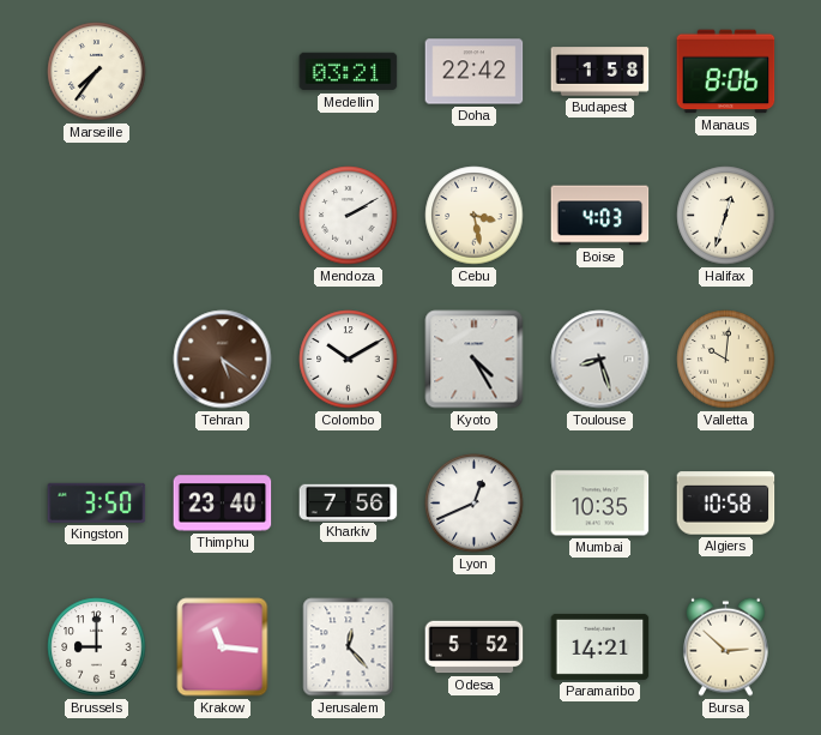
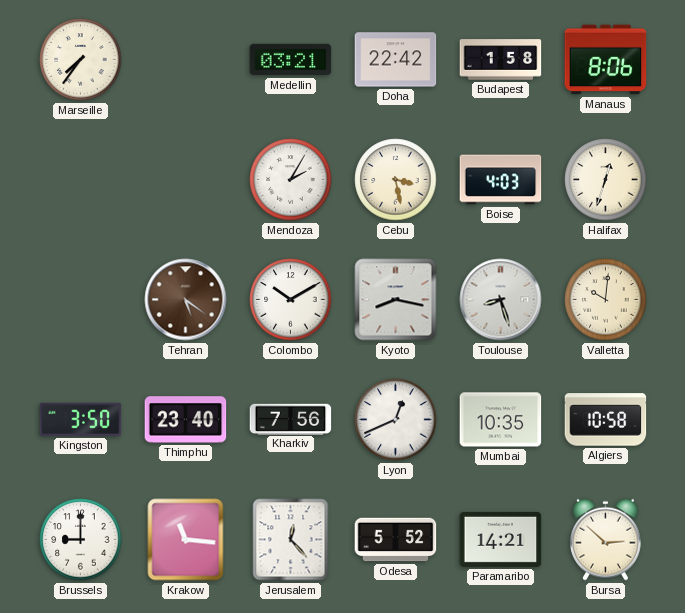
Mendoza: 2:10 -> 2:05 (291, 180)
Kyoto: 4:25 -> 8:17 (396, 300)
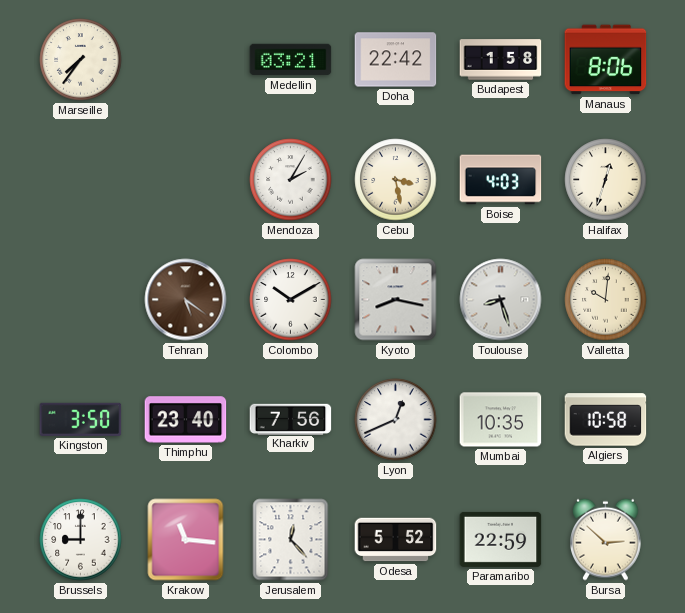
Paramaribo: 14:21 -> 22:59 (501, 539)
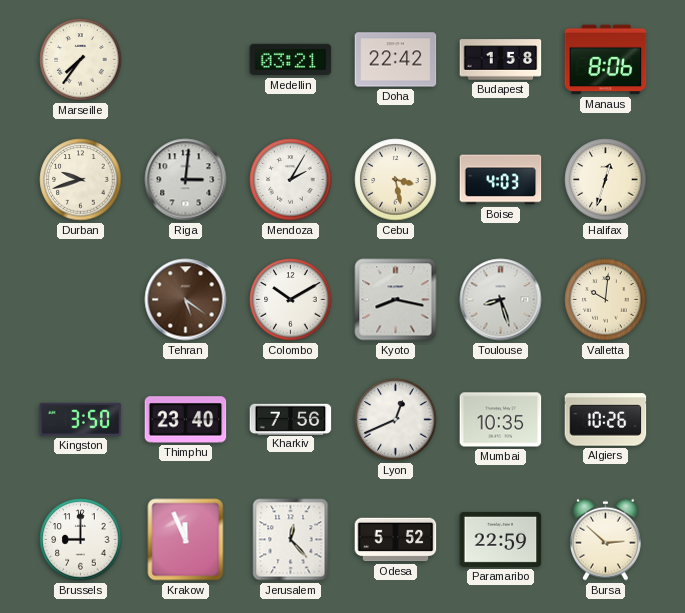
Durban: none -> 9:42 (81, 180)
Riga: none -> 3:01 (186, 180)
Algiers: 10:58 -> 10:26 (606, 420)
Krakow: 11:16 -> 11:56 (186, 540)
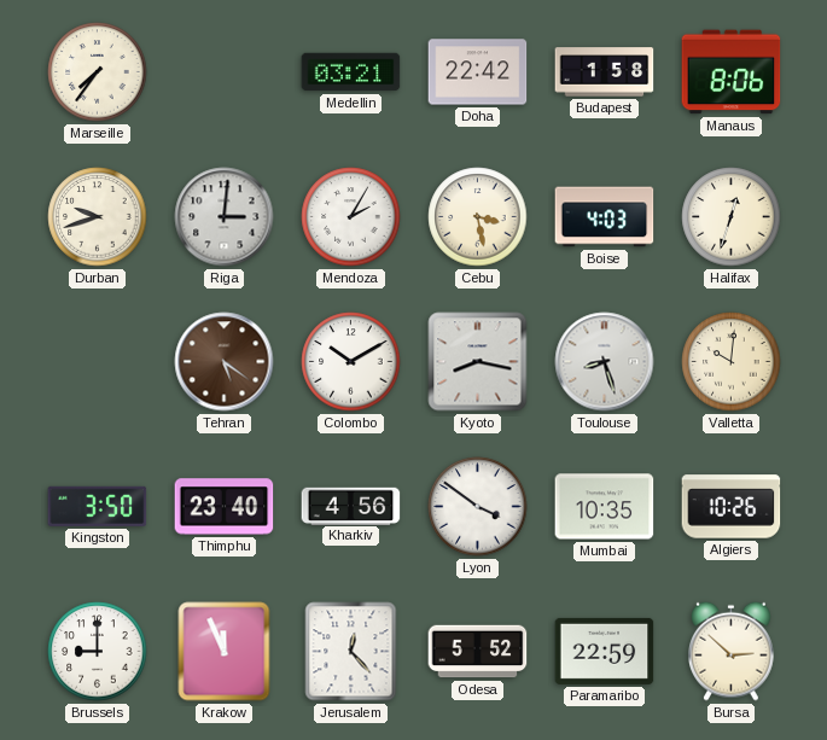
Kharkiv: 7:56 -> 4:56 (351, 506)
Lyon: 12:41 -> 3:51 (478, 507)
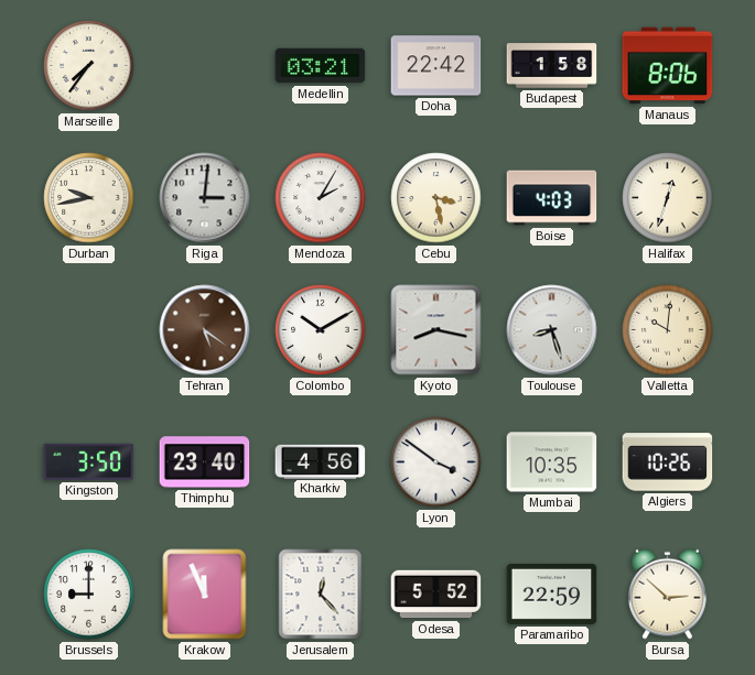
Durban: 9:42 -> 9:43 (89, 198)
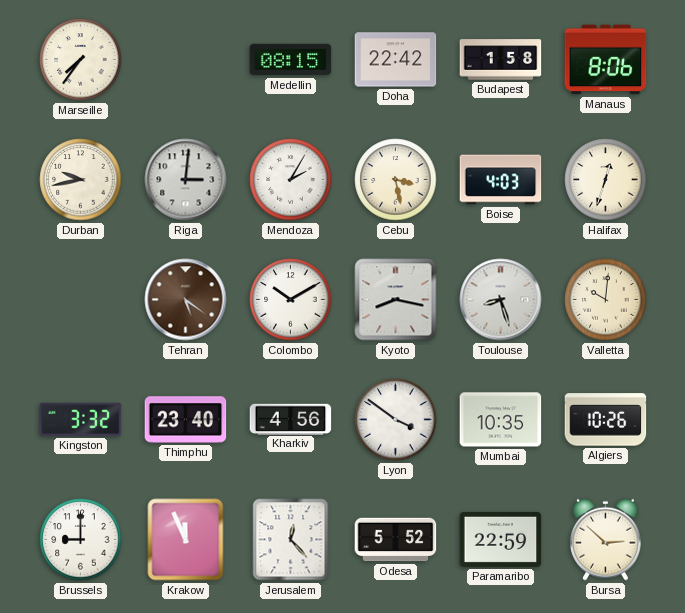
Medellin: 03:21 -> 08:15 (291, 60)
Kingston: 3:50 -> 3:32 (81, 419)
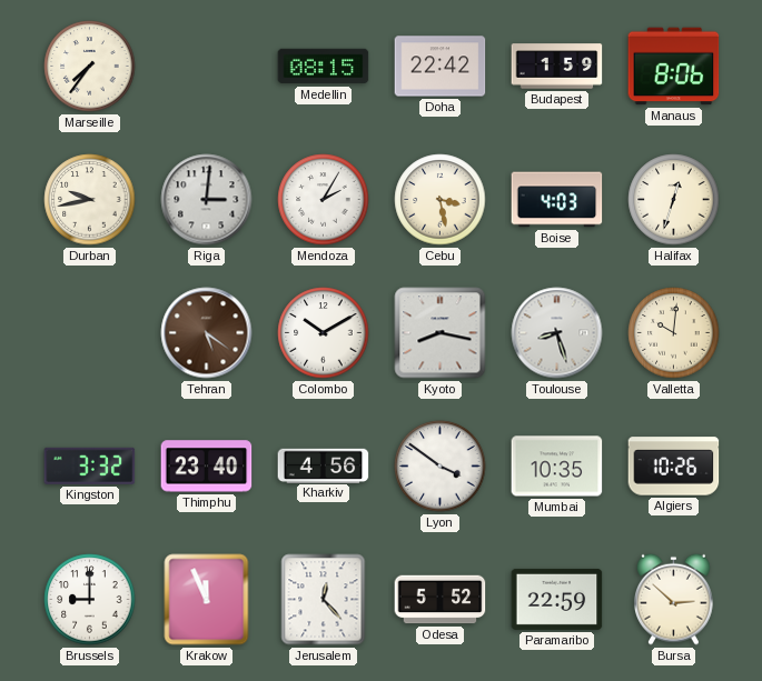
Budapest: 1:58 -> 1:59 (557, 67)
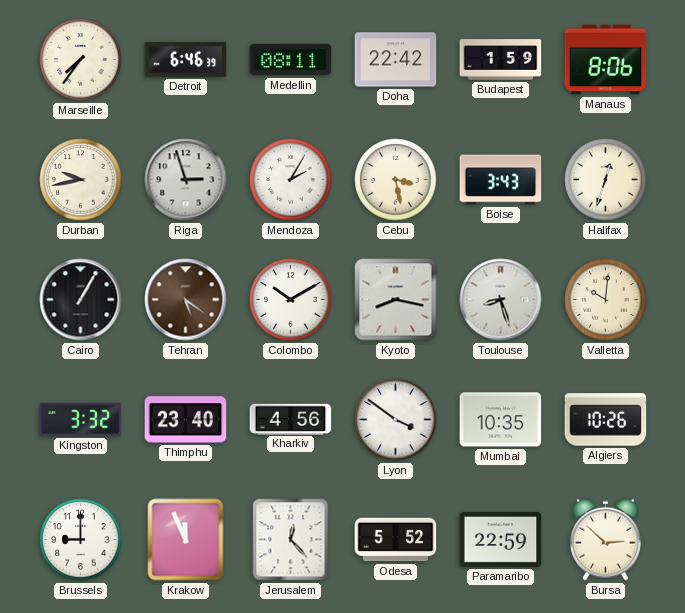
Detroit: none -> 6:46 (186, 59)
Medellin: 08:15 -> 08:11 (291, 60)
Riga: 3:01 -> 2:57 (186, 180)
Boise: 4:03 -> 3:43 (501, 180)
Cairo: none -> 1:05 (81, 300)
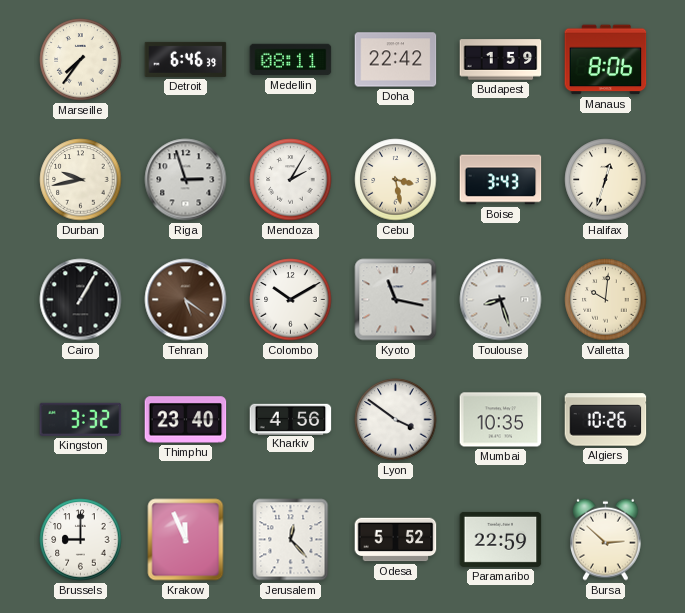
Kyoto: 8:17 -> 11:17 (396, 300)
